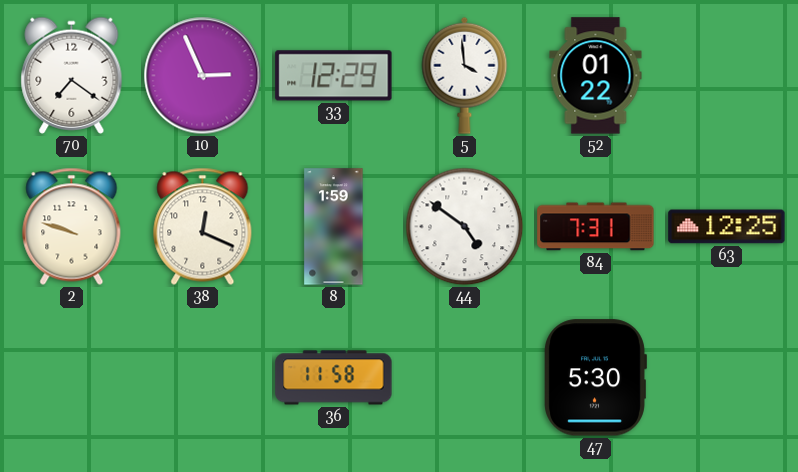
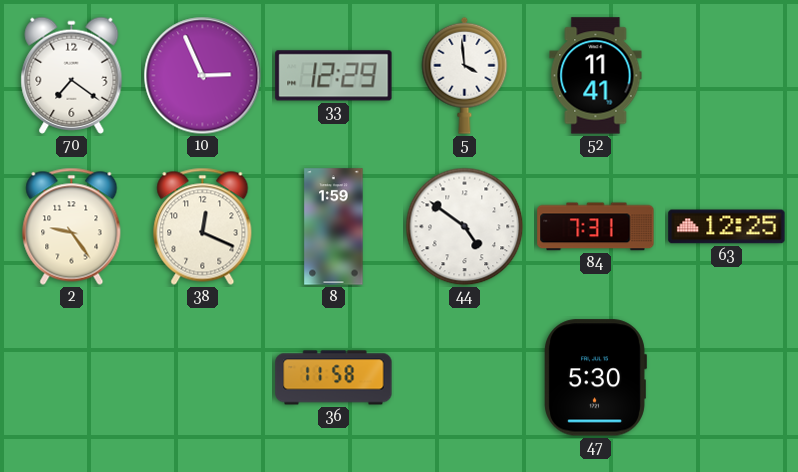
52: 01:22 -> 11:41 (596, 76)
2: 9:48 -> 9:24 (72, 226)
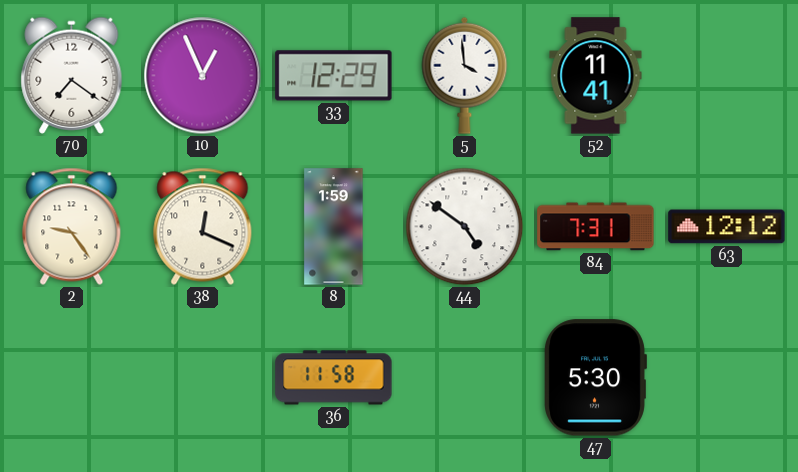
10: 2:56 -> 12:56 (203, 76)
63: 12:25 -> 12:12 (727, 227)
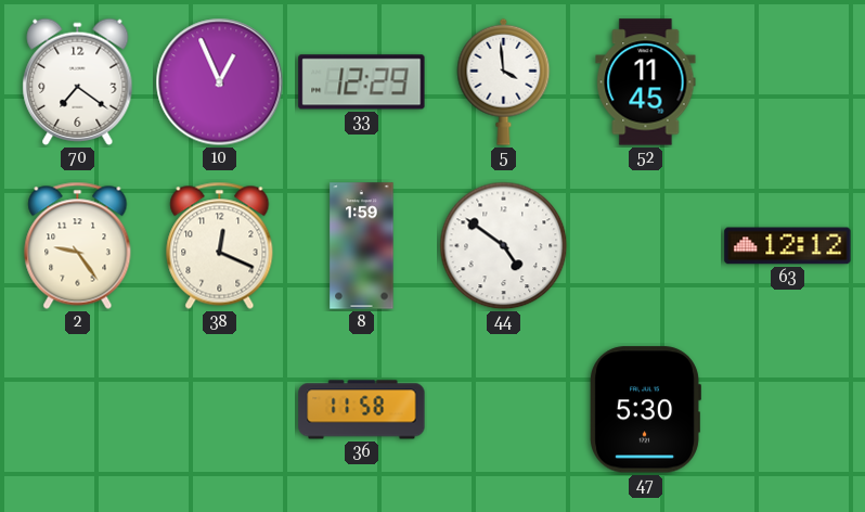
52: 11:41 -> 11:45 (646, 82)
84: 7:31 -> none (596, 227)
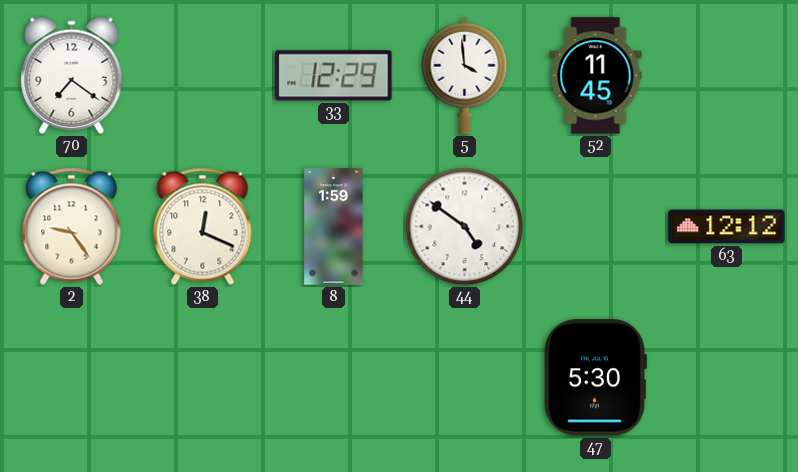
10: 12:56 -> none (220, 82)
36: 11:58 -> none (362, 410)
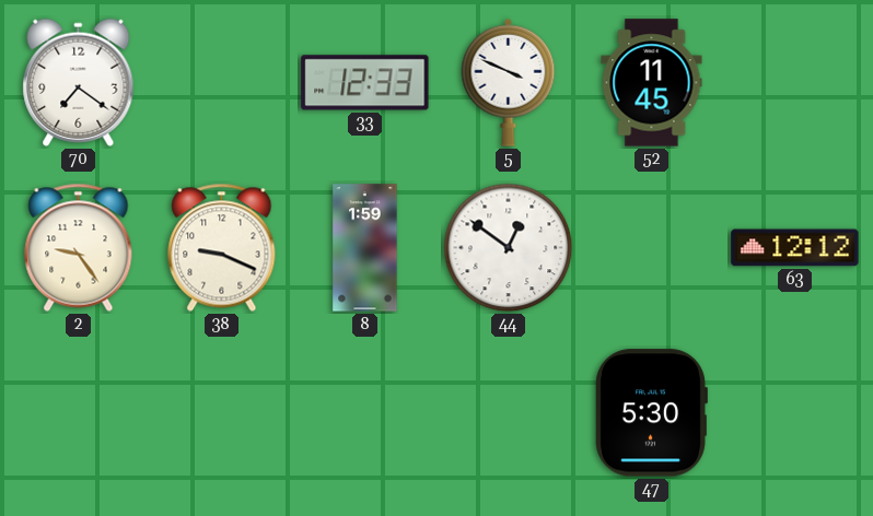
33: 12:29 -> 12:33 (365, 83)
5: 3:59 -> 3:49 (509, 82)
38: 12:19 -> 9:19 (222, 247)
44: 4:51 -> 12:51 (509, 248)
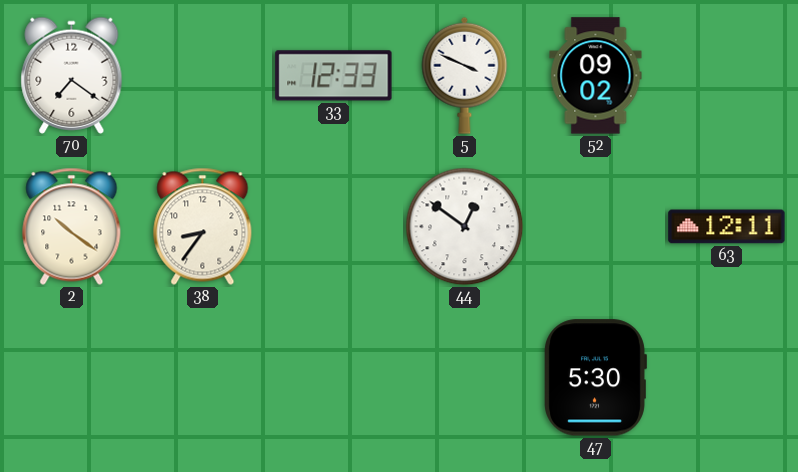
52: 11:45 -> 09:02 (596, 76)
2: 9:24 -> 10:21 (72, 226)
38: 9:19 -> 8:36 (203, 226)
8: 1:59 -> none (365, 248)
63: 12:12 -> 12:11 (727, 227)
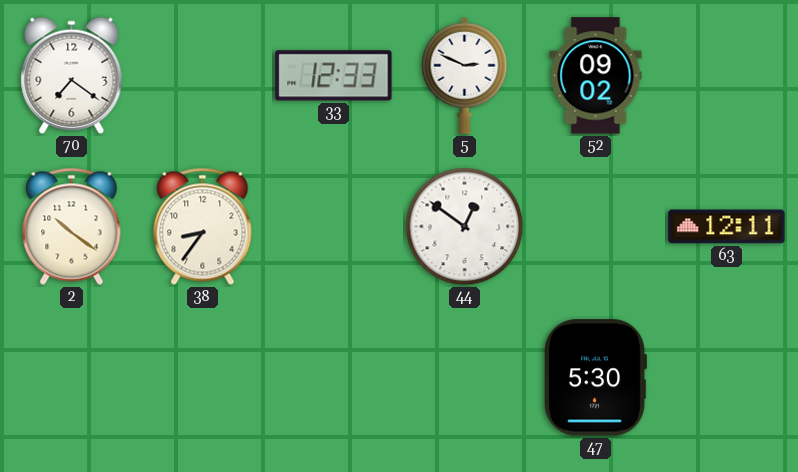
5: 3:49 -> 2:49 (465, 75)
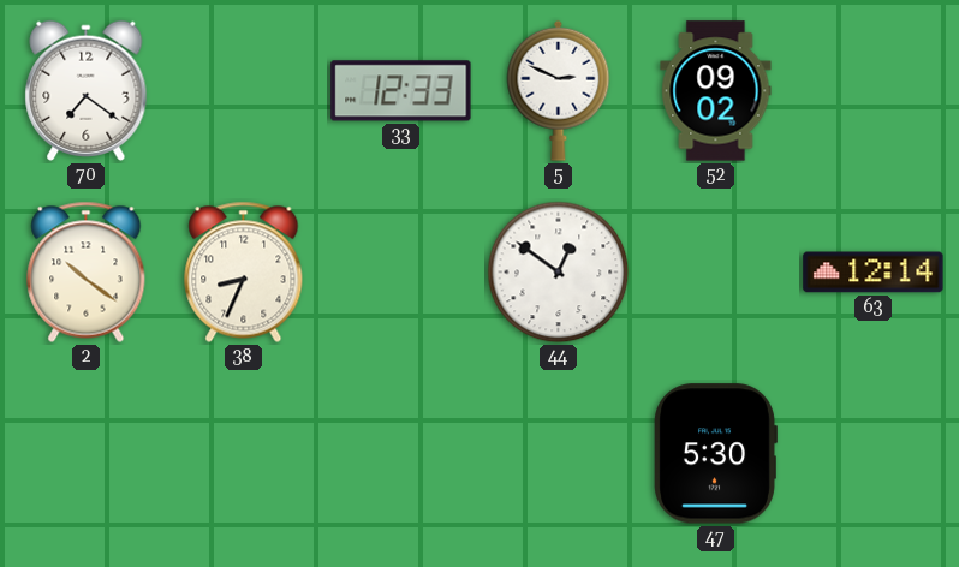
38: 8:36 -> 8:34 (244, 271)
63: 12:11 -> 12:14 (874, 273)
